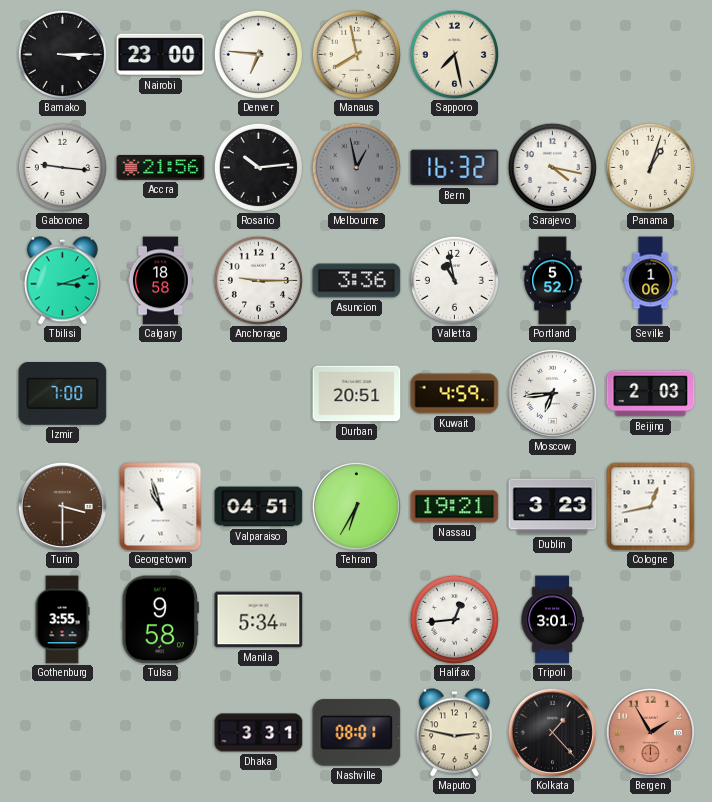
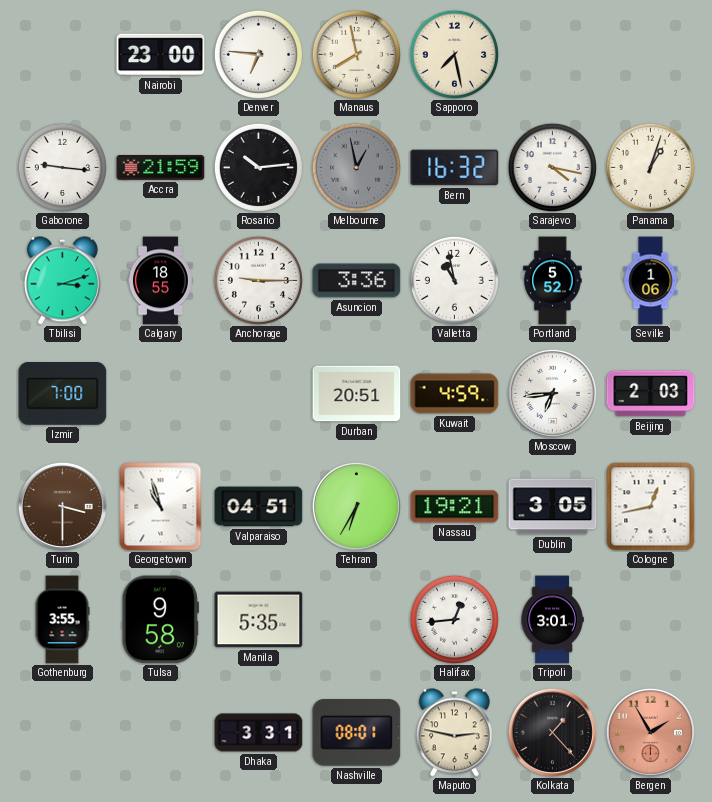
Bamako: 3:15 -> none (62, 54)
Accra: 21:56 -> 21:59 (161, 168)
Calgary: 18:58 -> 18:55 (160, 281)
Dublin: 3:23 -> 3:05 (553, 507)
Manila: 5:34 -> 5:35 (259, 620)
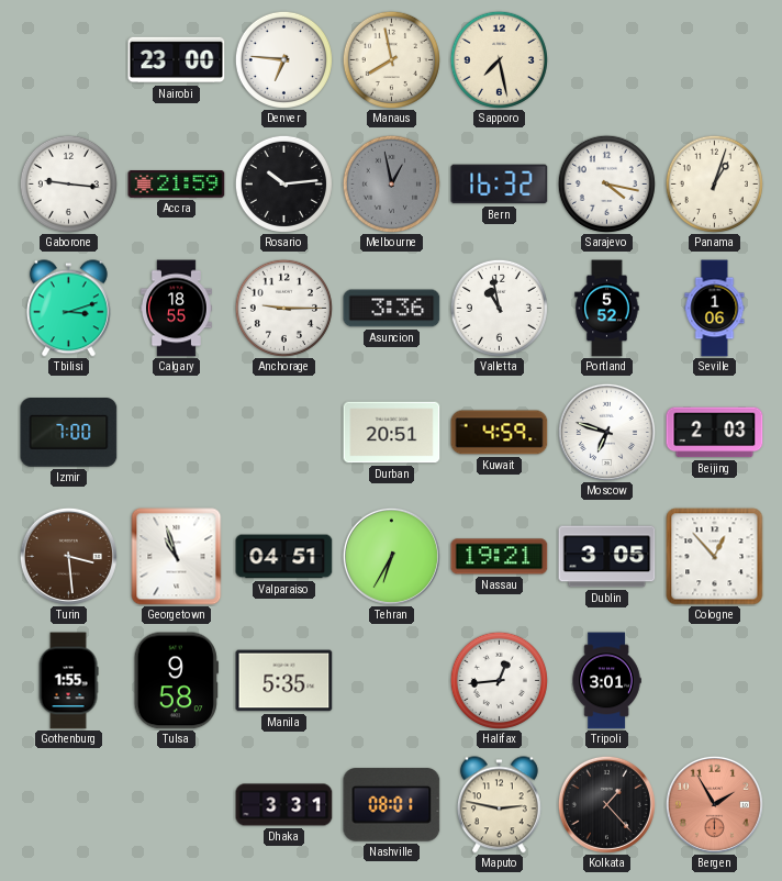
Moscow: 6:44 -> 6:48 (606, 432)
Turin: 3:30 -> 3:29 (68, 556)
Cologne: 12:43 -> 12:53 (715, 557)
Gothenburg: 3:55 -> 1:55 (68, 681)
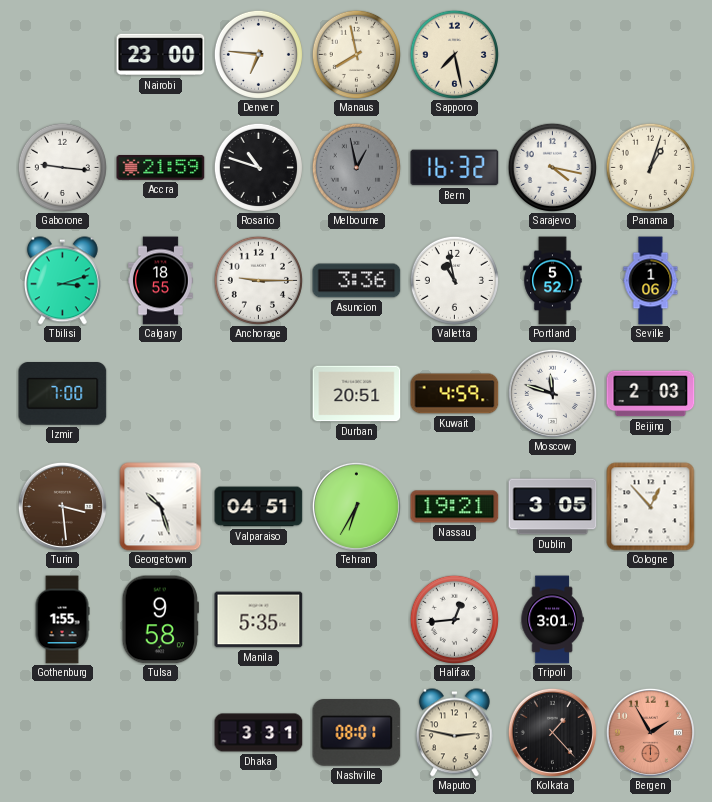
Rosario: 10:14 -> 10:48 (258, 167)
Moscow: 6:48 -> 11:48 (552, 393)
Georgetown: 10:57 -> 10:27 (161, 507)
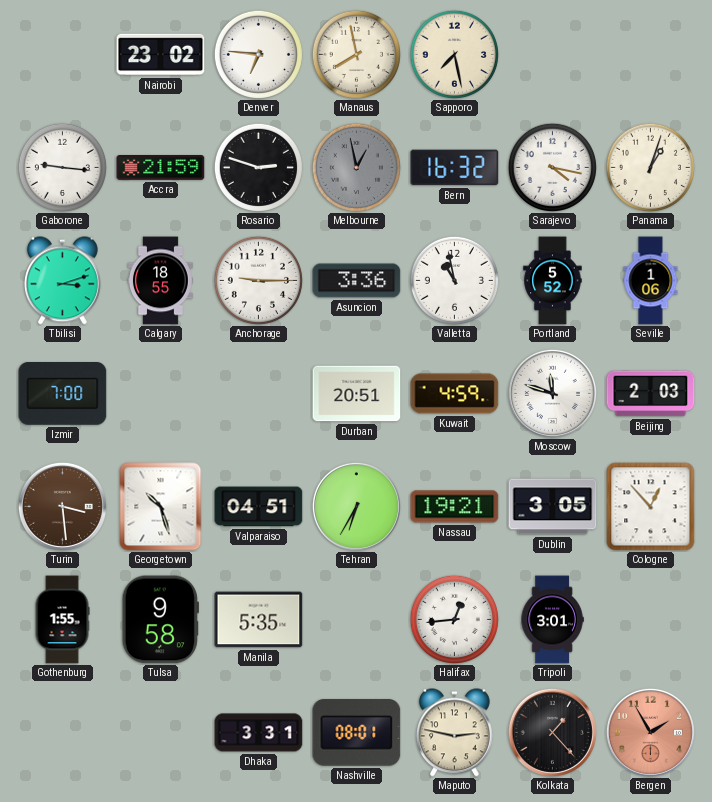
Nairobi: 23:00 -> 23:02 (161, 55)
Rosario: 10:48 -> 2:48 (258, 167)
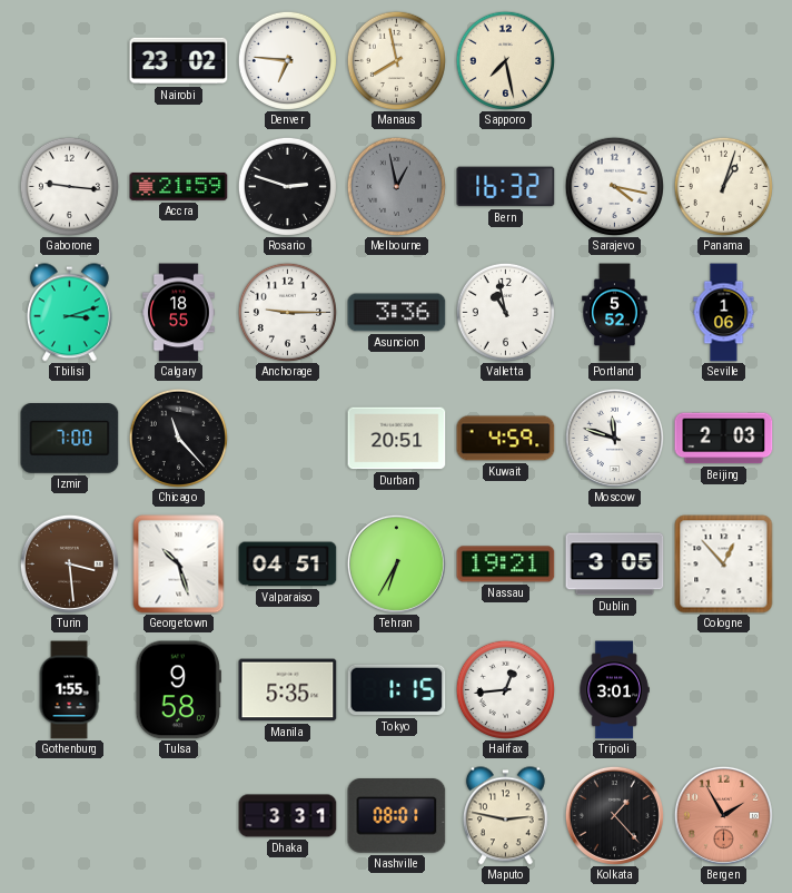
Chicago: none -> 11:23 (178, 438)
Tokyo: none -> 1:15 (397, 690)
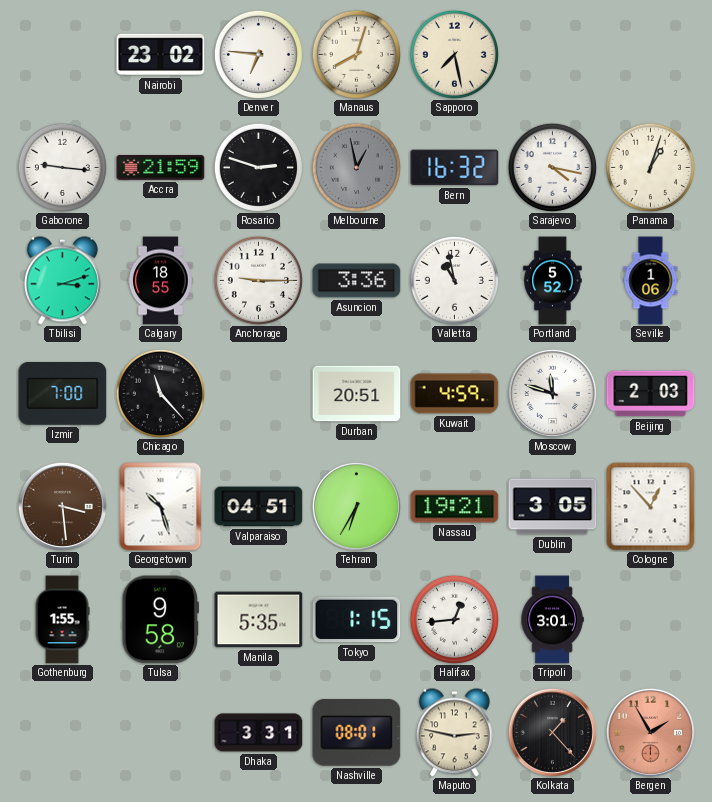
Manaus: 7:58 -> 8:03 (356, 54)
